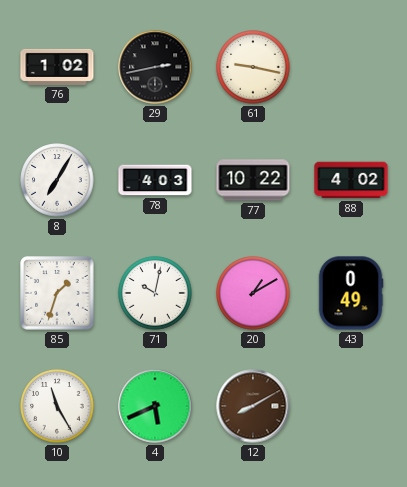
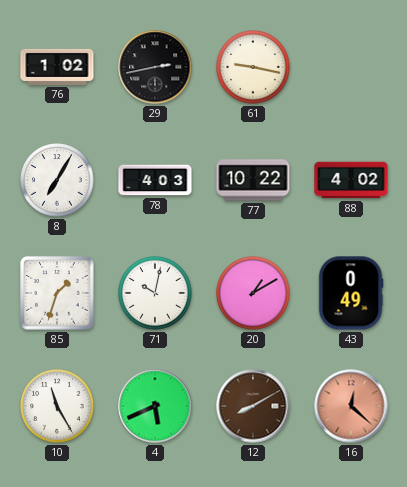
16: none -> 12:22 (351, 406)
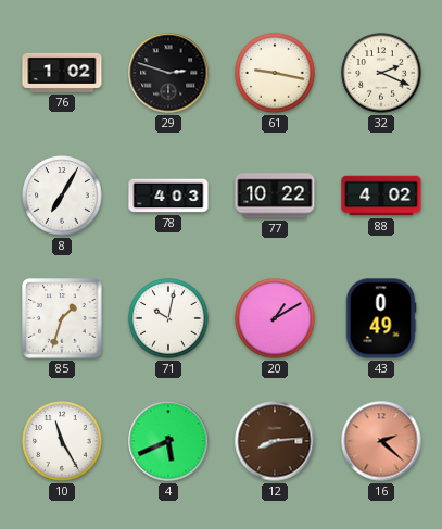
29: 2:43 -> 2:48 (168, 73)
32: none -> 2:19 (381, 73)
12: 8:10 -> 8:14 (275, 441)
16: 12:22 -> 2:22 (381, 441)
